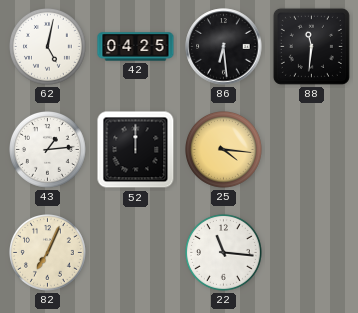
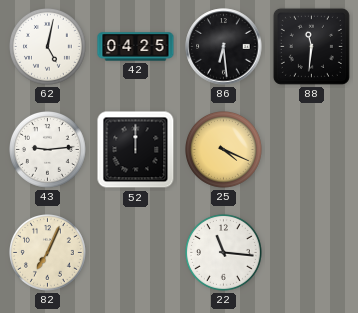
43: 1:14 -> 9:14 (48, 150)
25: 4:16 -> 4:19 (224, 150)
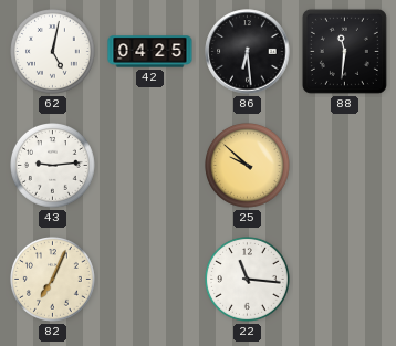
52: 12:00 -> none (136, 150)
25: 4:19 -> 9:52 (248, 166)
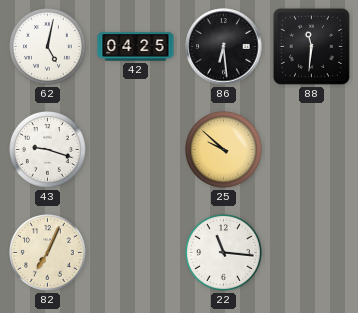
43: 9:14 -> 9:18 (48, 150)
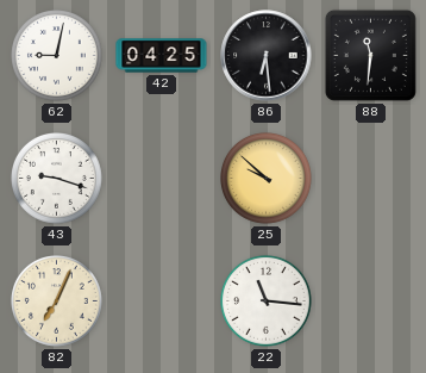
62: 5:02 -> 9:02 (57, 56)
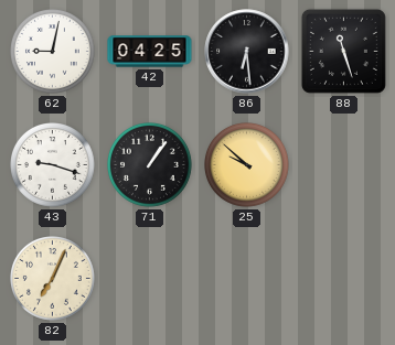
88: 11:31 -> 11:27 (343, 51)
71: none -> 1:06 (150, 165)
22: 11:16 -> none (267, 301)
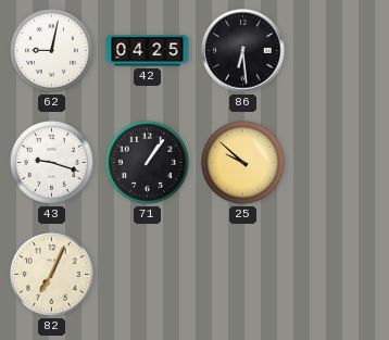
88: 11:27 -> none (343, 51)
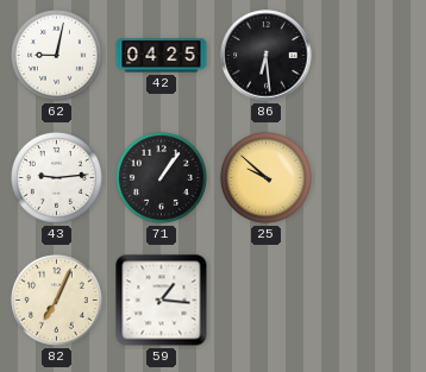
43: 9:18 -> 9:14 (57, 178)
59: none -> 1:16 (162, 301)
